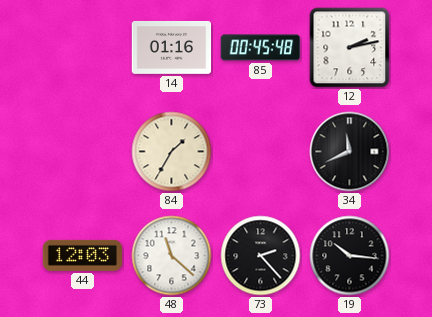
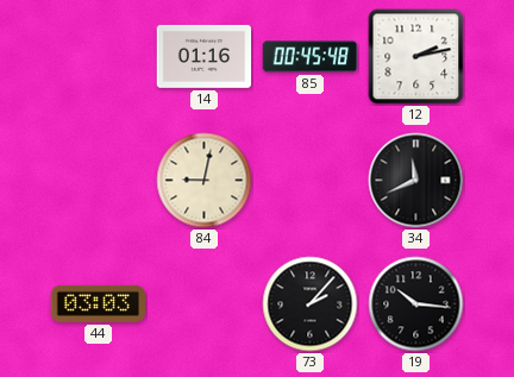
84: 1:35 -> 9:02 (205, 181)
44: 12:03 -> 03:03 (99, 303)
48: 11:22 -> none (172, 256)
73: 2:23 -> 2:07 (311, 304)
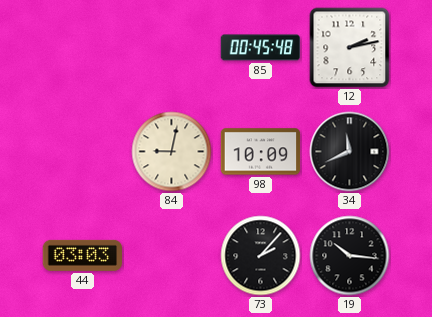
14: 01:16 -> none (205, 56)
98: none -> 10:09 (261, 152)
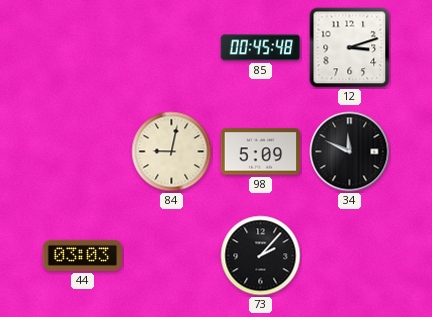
12: 2:13 -> 3:12 (350, 48)
98: 10:09 -> 5:09 (261, 152)
34: 11:41 -> 11:49 (350, 152)
19: 10:16 -> none (350, 256)
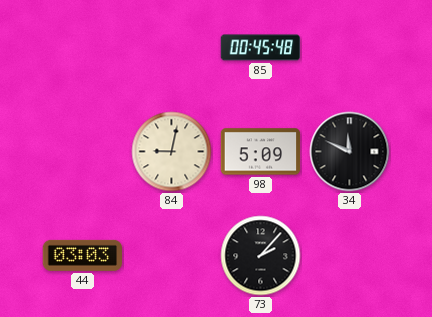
12: 3:12 -> none (350, 48)
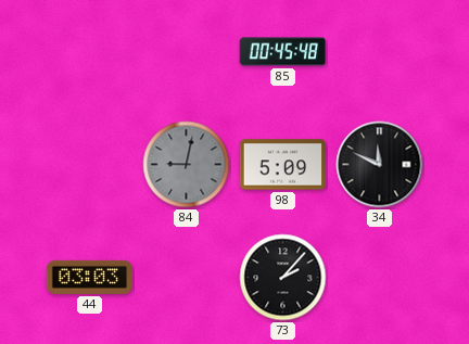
84 dial: cream -> grey (187, 165)
